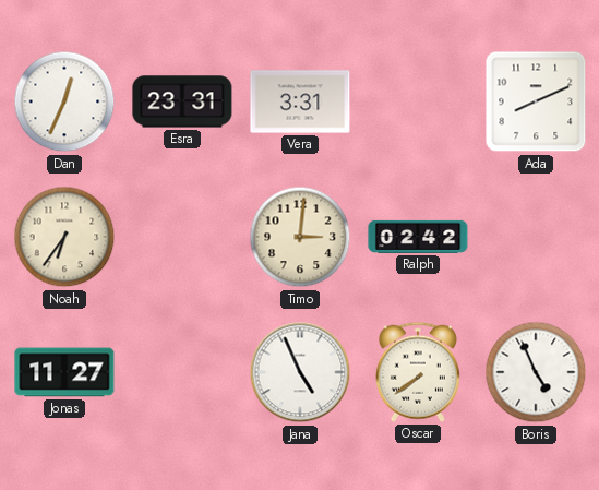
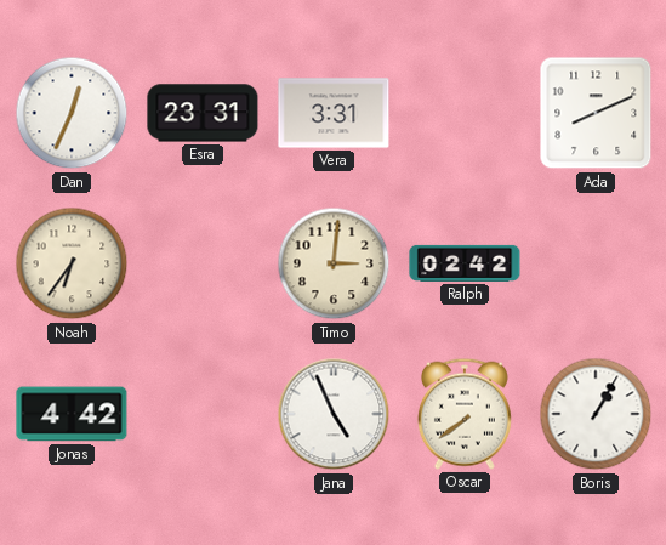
Jonas: 11:27 -> 4:42 (72, 414)
Boris: 4:56 -> 1:05 (596, 414)
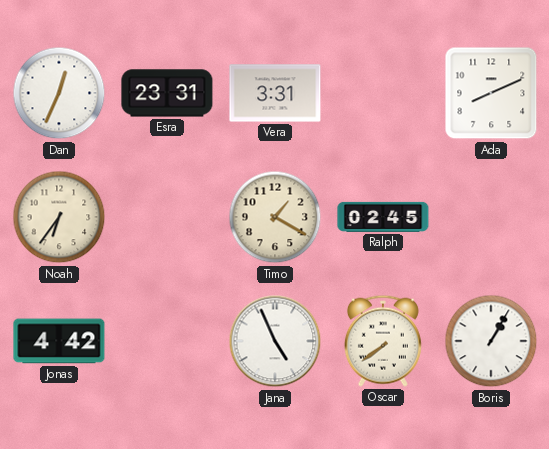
Timo: 3:01 -> 1:20 (275, 217)
Ralph: 02:42 -> 02:45 (383, 217)
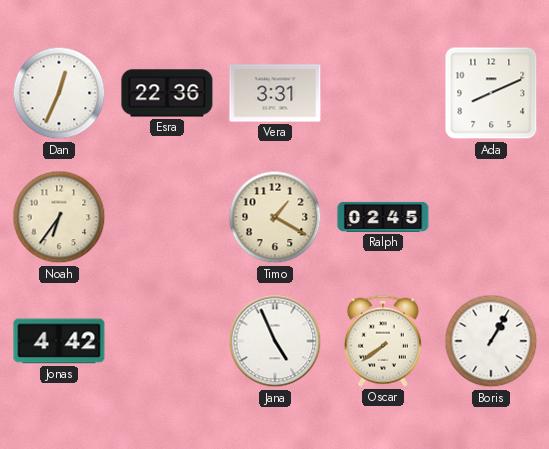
Esra: 23:31 -> 22:36 (167, 93)
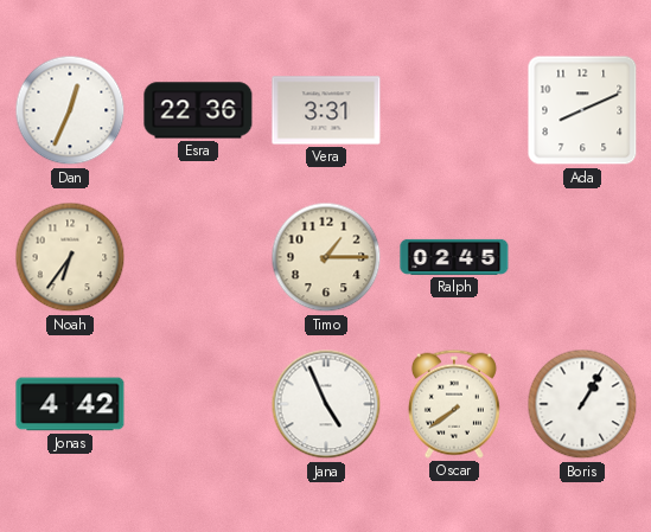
Timo: 1:20 -> 1:15 (326, 257)
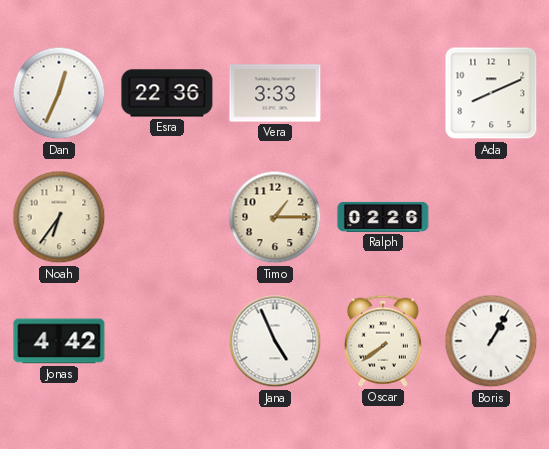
Vera: 3:31 -> 3:33 (275, 93)
Ralph: 02:45 -> 02:26 (383, 217)
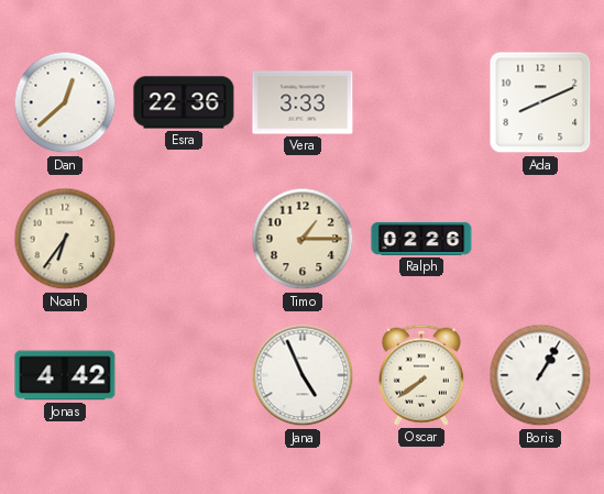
Dan: 12:34 -> 12:38 (65, 102)
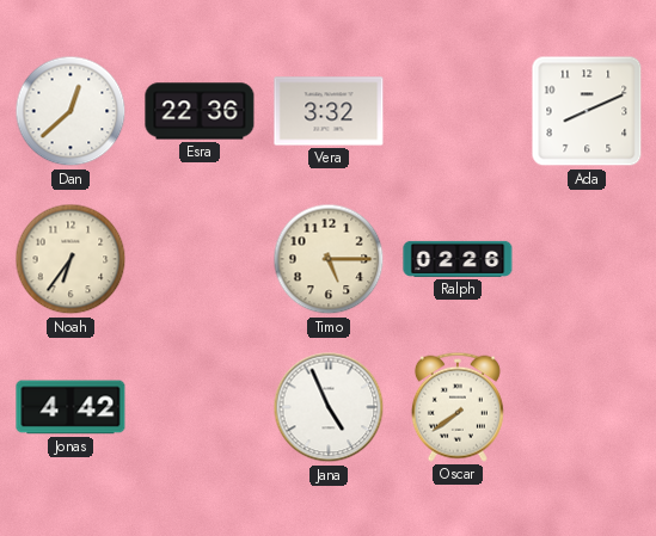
Vera: 3:33 -> 3:32 (329, 111)
Timo: 1:15 -> 5:15 (329, 259)
Boris: 1:05 -> none (540, 375)
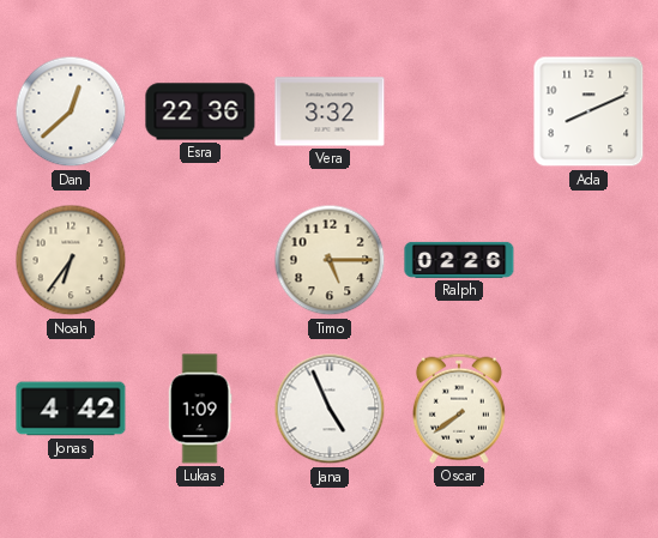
Lukas: none -> 1:09 (200, 409)
